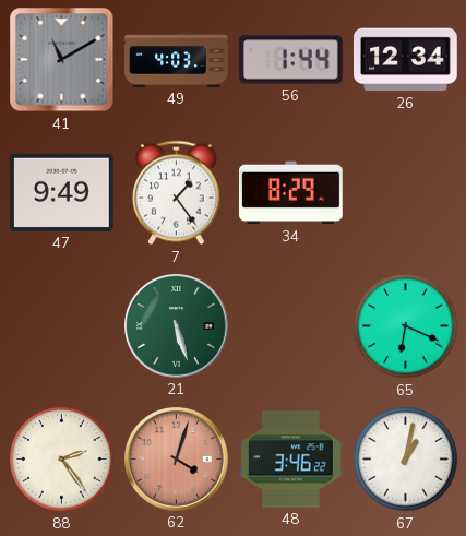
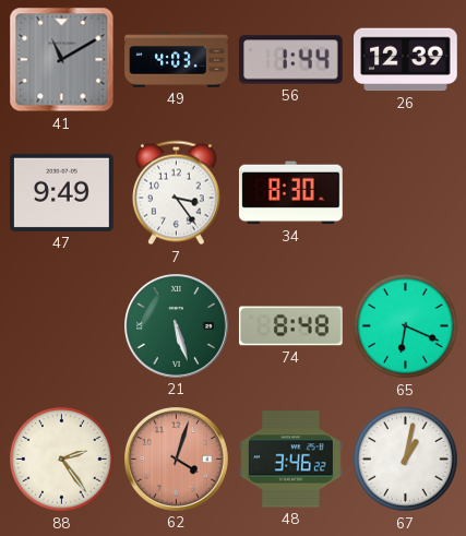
26: 12:34 -> 12:39 (406, 60)
7: 1:24 -> 3:24 (176, 193)
34: 8:29 -> 8:30 (290, 193)
74: none -> 8:48 (291, 326)
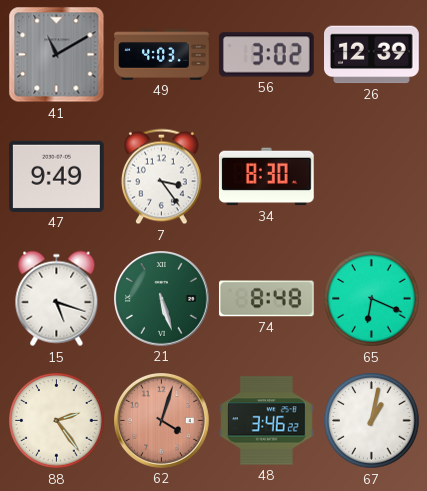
56: 1:44 -> 3:02 (266, 55)
15: none -> 5:18 (57, 299)
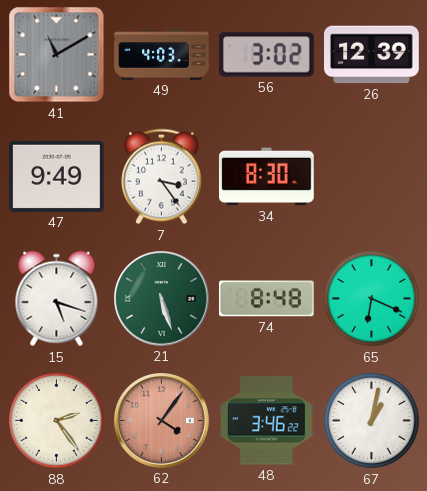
62: 4:03 -> 4:06 (162, 421)
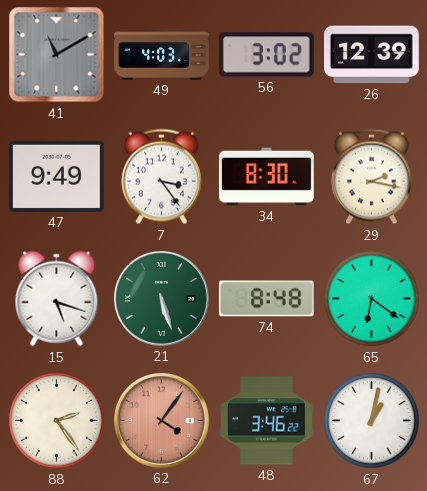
29: none -> 2:17 (371, 177)
65: 6:19 -> 6:21 (372, 299)
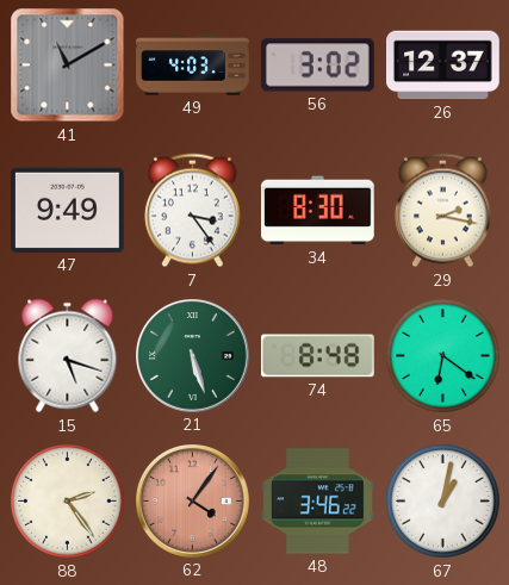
26: 12:39 -> 12:37 (443, 66)
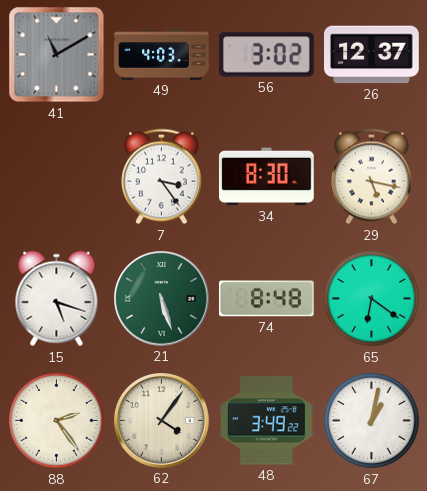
47: 9:49 -> none (68, 210)
29: 2:17 -> 5:17 (371, 177)
62 dial: salmon -> cream (162, 421)
48: 3:46 -> 3:49 (267, 421)
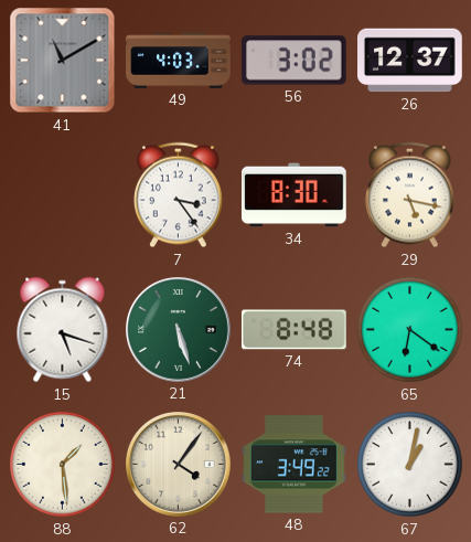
88: 2:24 -> 1:29 (63, 465)
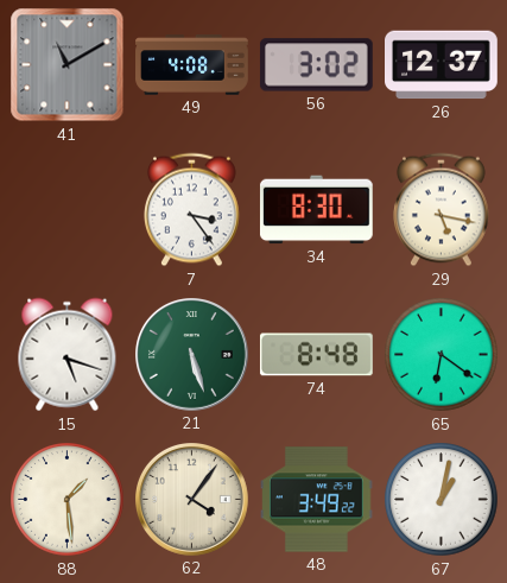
49: 4:03 -> 4:08 (192, 65)
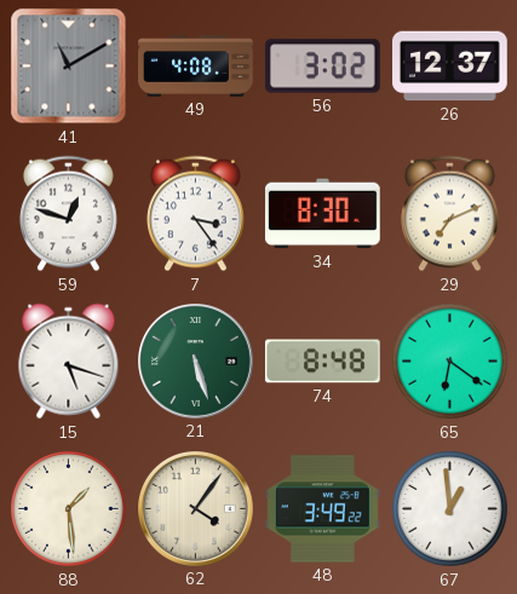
59: none -> 12:48 (68, 214)
29: 5:17 -> 7:11 (449, 214)
67: 1:02 -> 12:59 (450, 509)
